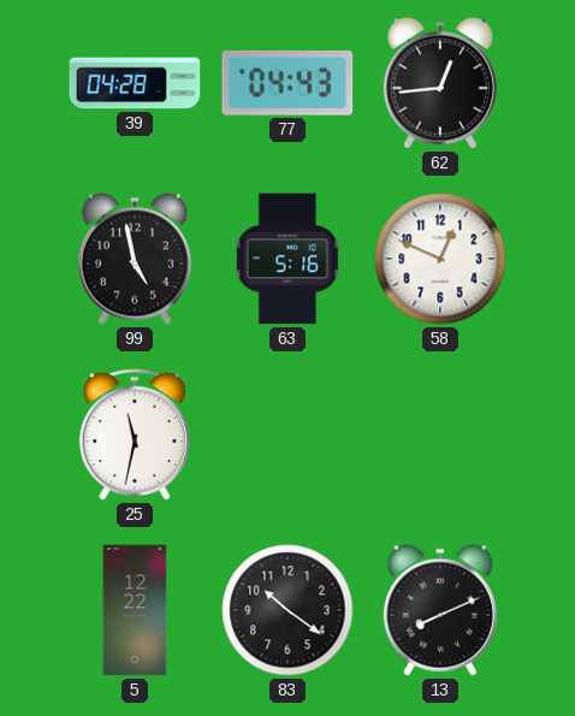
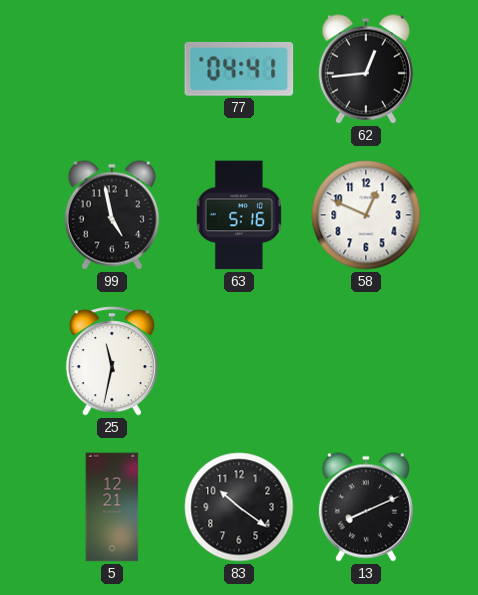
39: 04:28 -> none (135, 83)
77: 04:43 -> 04:41 (239, 69)
5: 12:22 -> 12:21 (112, 507)
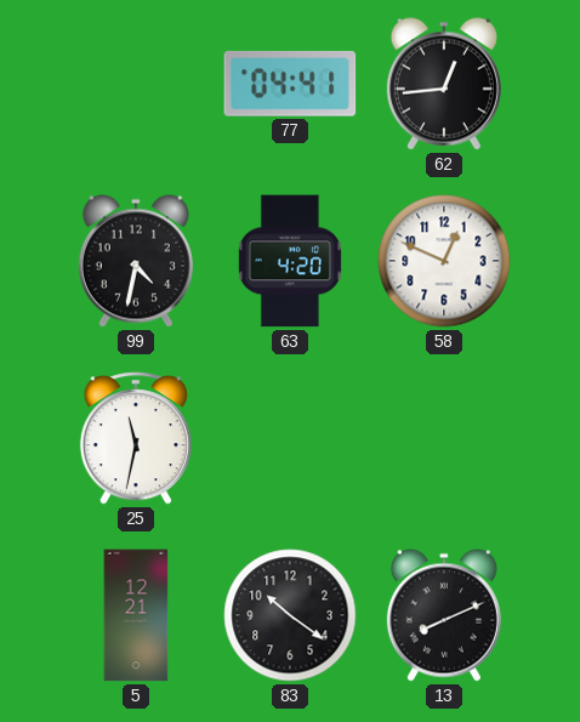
99: 4:58 -> 4:32 (136, 261)
63: 5:16 -> 4:20 (290, 261)
